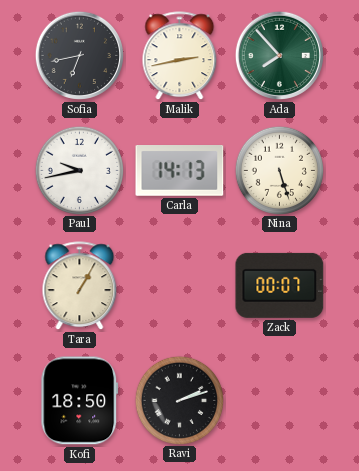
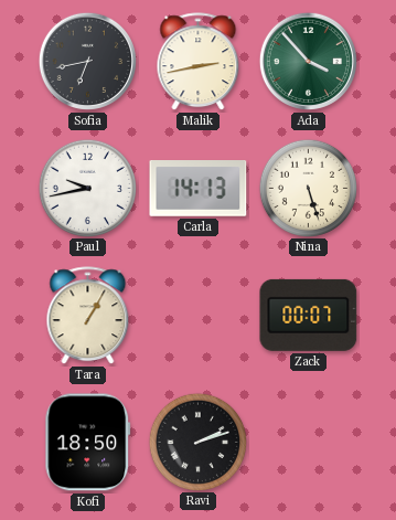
Ada: 7:53 -> 3:53 (308, 61)
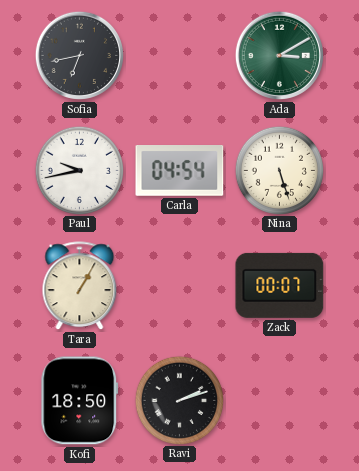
Malik: 2:43 -> none (199, 62)
Ada: 3:53 -> 3:10 (279, 55)
Carla: 14:13 -> 04:54 (180, 171)
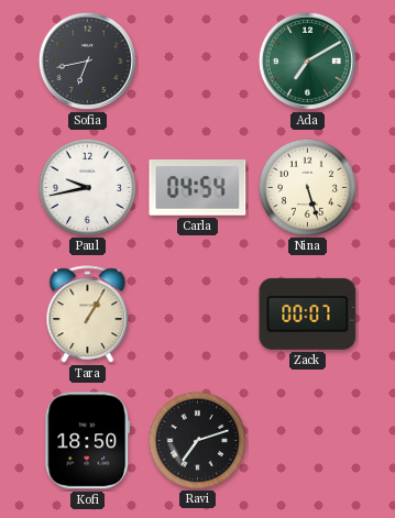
Ada: 3:10 -> 7:10 (307, 60)
Ravi: 2:12 -> 7:12 (197, 440)
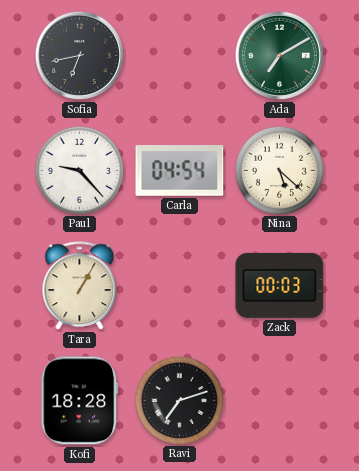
Paul: 9:43 -> 9:23 (79, 170)
Nina: 5:27 -> 5:22 (279, 170)
Zack: 00:07 -> 00:03 (280, 285)
Kofi: 18:50 -> 18:28 (80, 401)
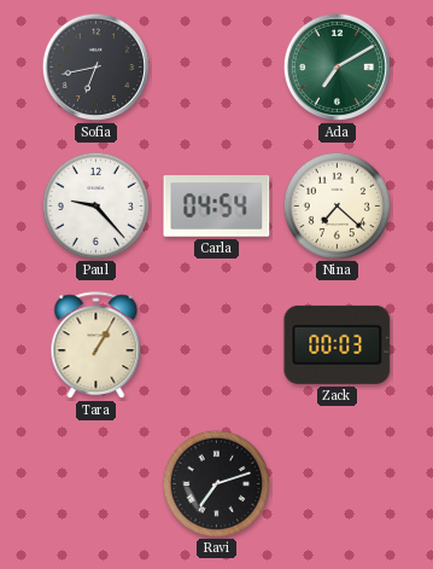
Nina: 5:22 -> 7:22 (337, 205)
Kofi: 18:28 -> none (80, 401)
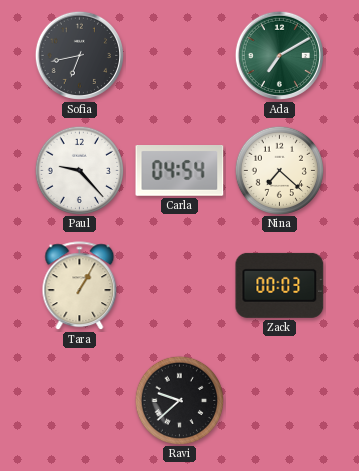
Ravi: 7:12 -> 9:38 (179, 400)
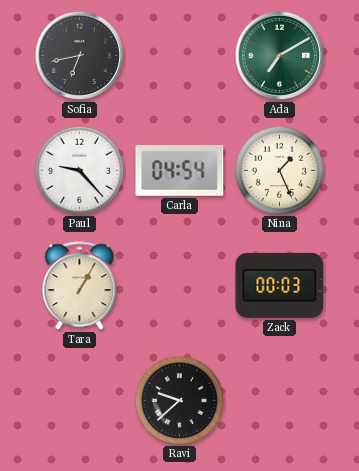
Nina: 7:22 -> 1:26 (279, 170)
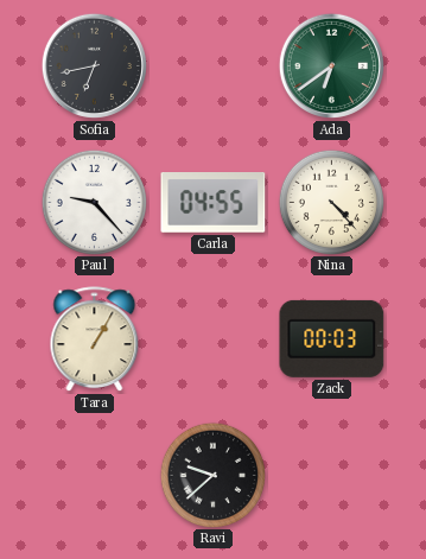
Ada: 7:10 -> 6:39 (331, 65)
Carla: 04:54 -> 04:55 (214, 203)
Nina: 1:26 -> 4:23 (331, 202)
